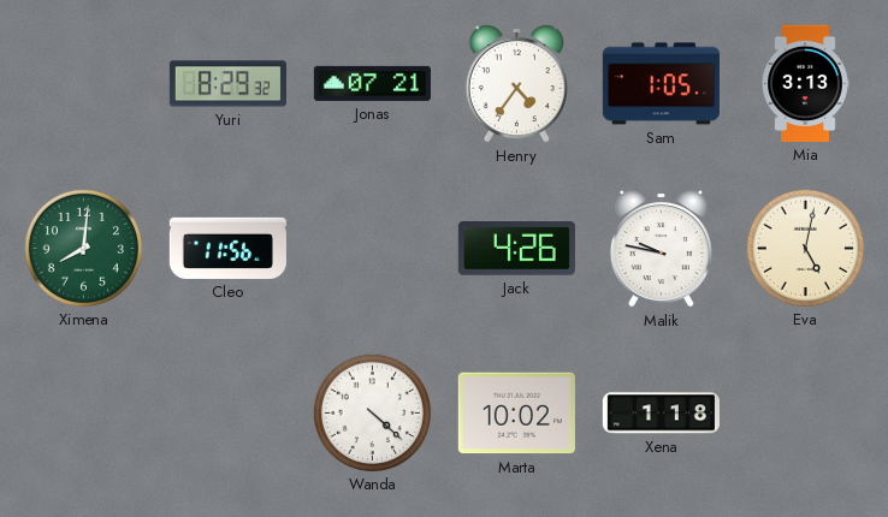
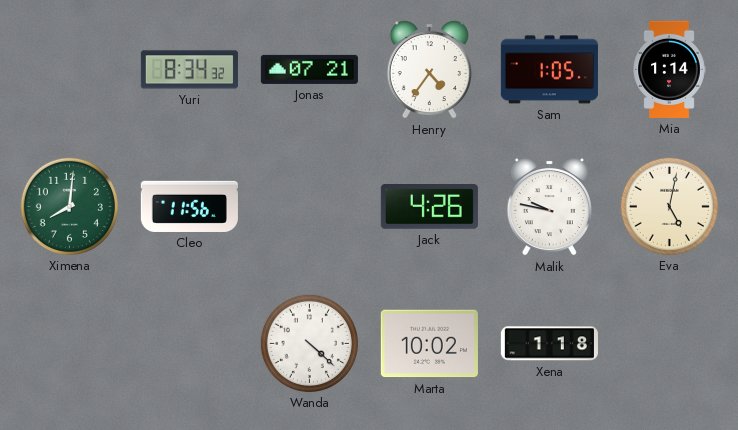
Yuri: 8:29 -> 8:34 (189, 70)
Mia: 3:13 -> 1:14 (669, 69)
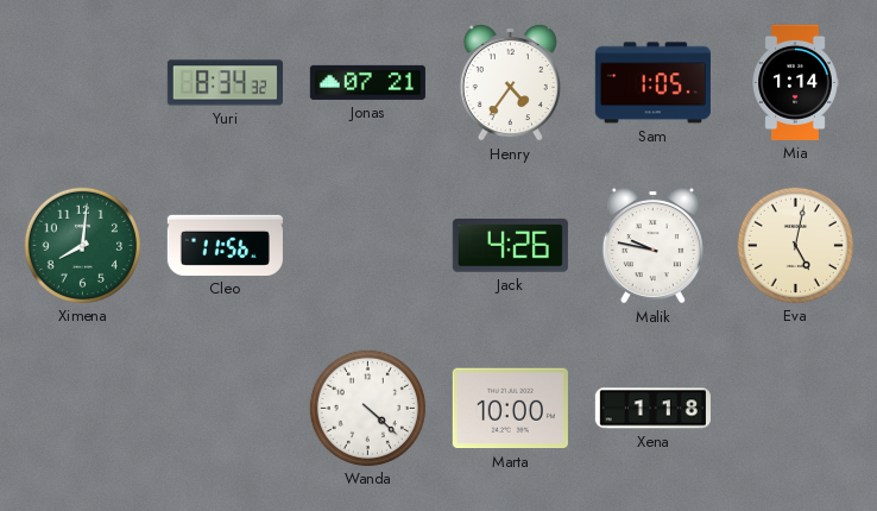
Marta: 10:02 -> 10:00 (510, 409)
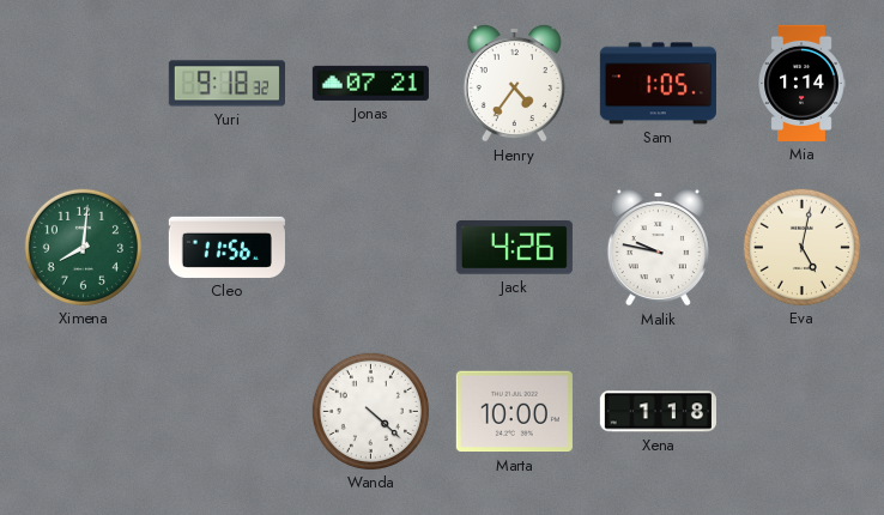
Yuri: 8:34 -> 9:18 (226, 84)
